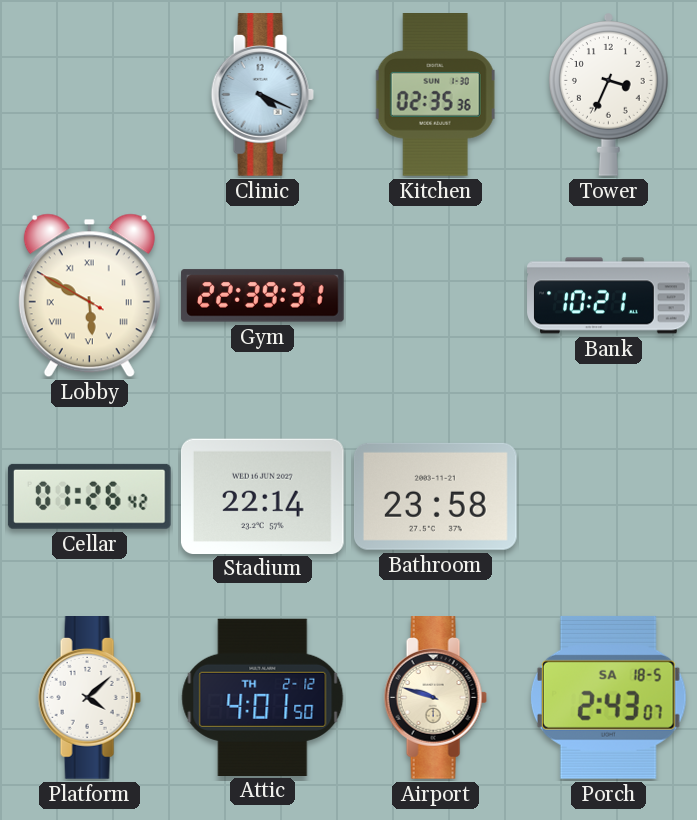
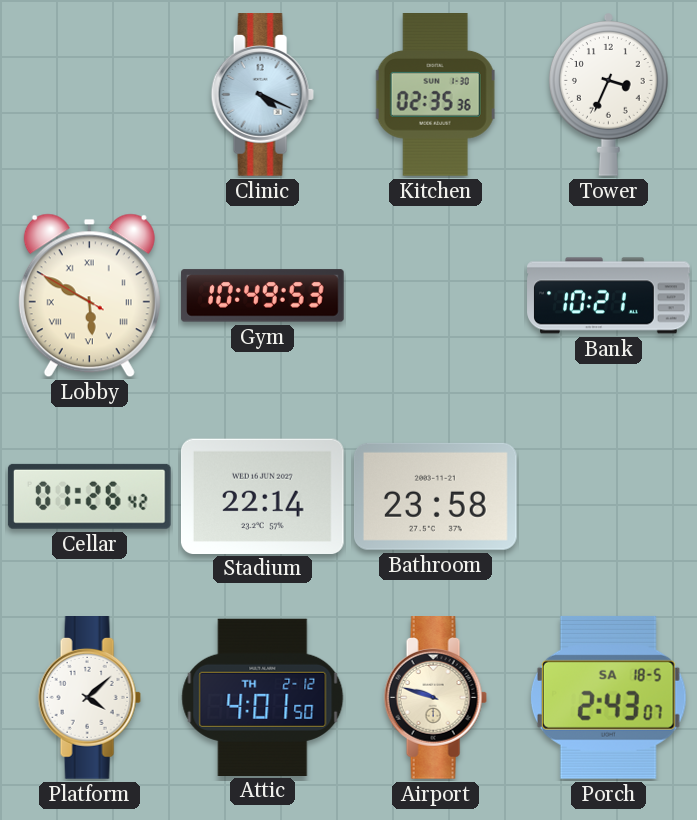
Gym: 22:39 -> 10:49 (263, 296)
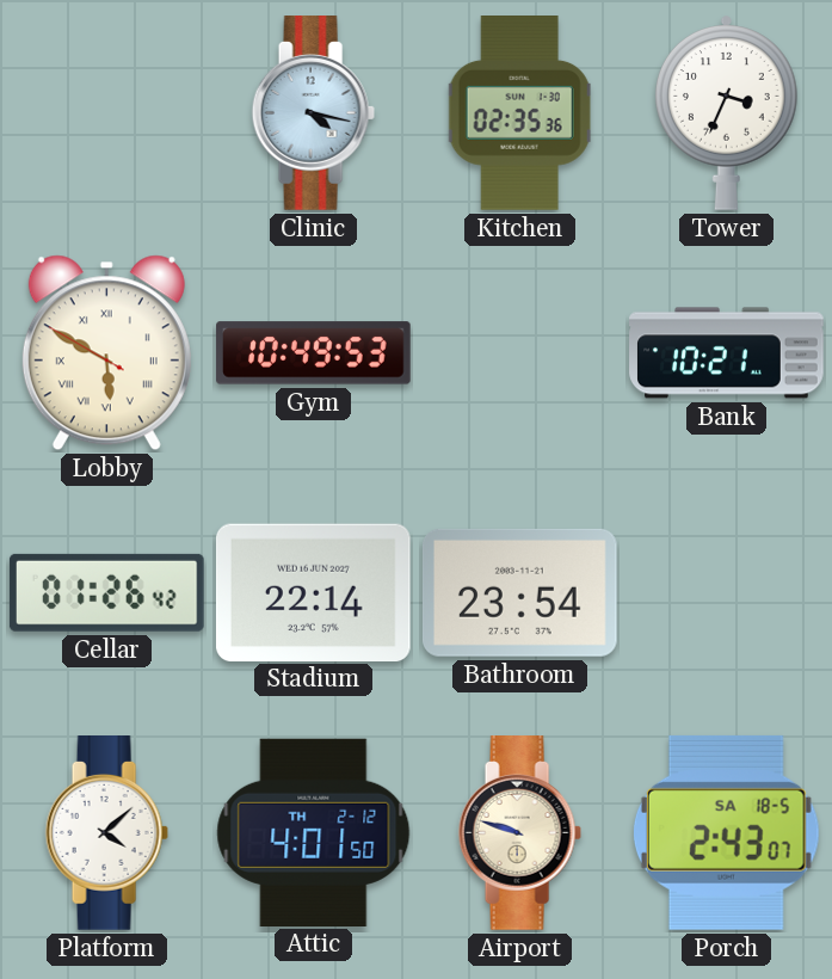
Clinic: 4:19 -> 4:17 (313, 113)
Bathroom: 23:58 -> 23:54 (519, 592)
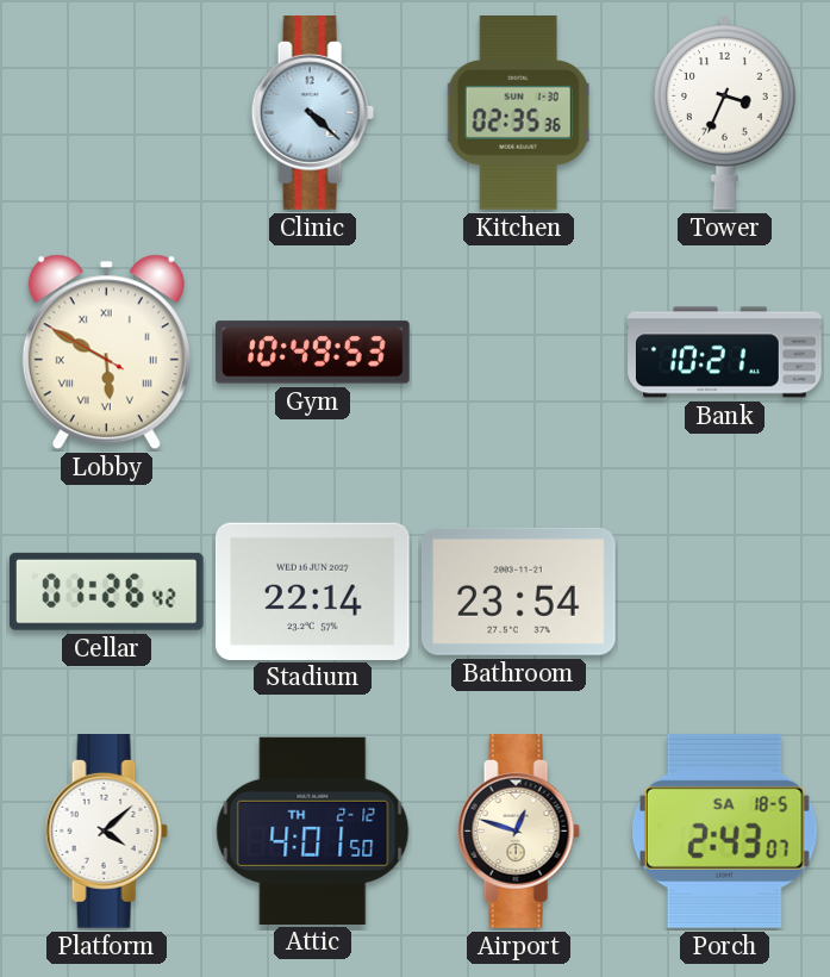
Clinic: 4:17 -> 4:22 (312, 113)
Airport: 9:48 -> 12:48 (518, 832)
